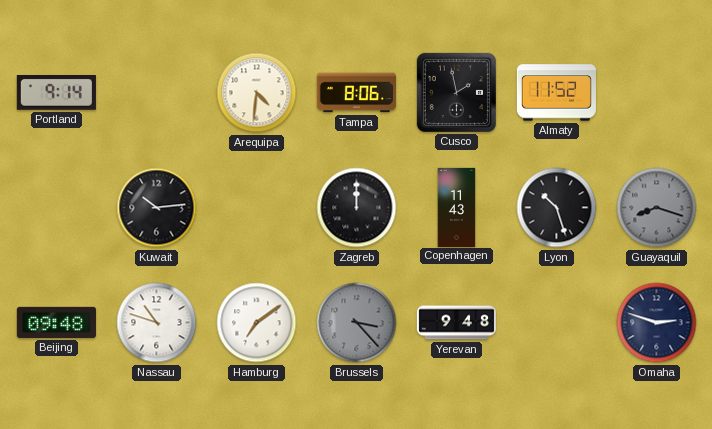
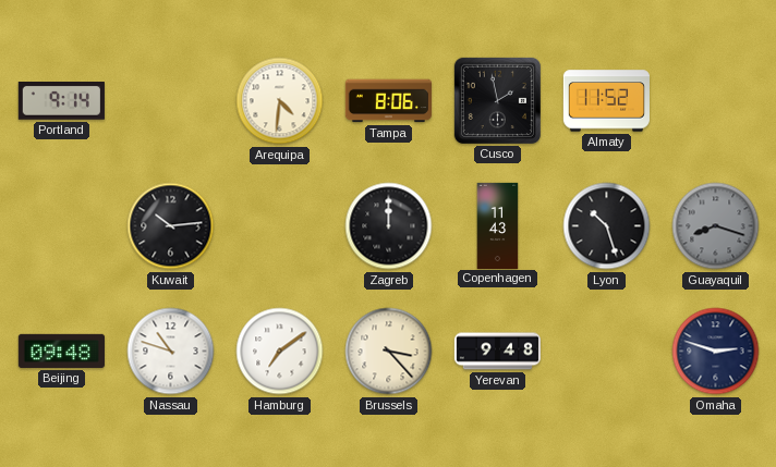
Brussels dial: grey -> cream (389, 352)
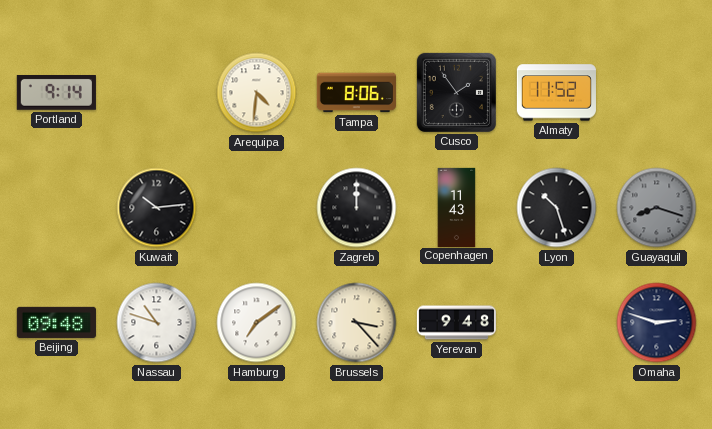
Cusco: 1:58 -> 1:54 (456, 92)
